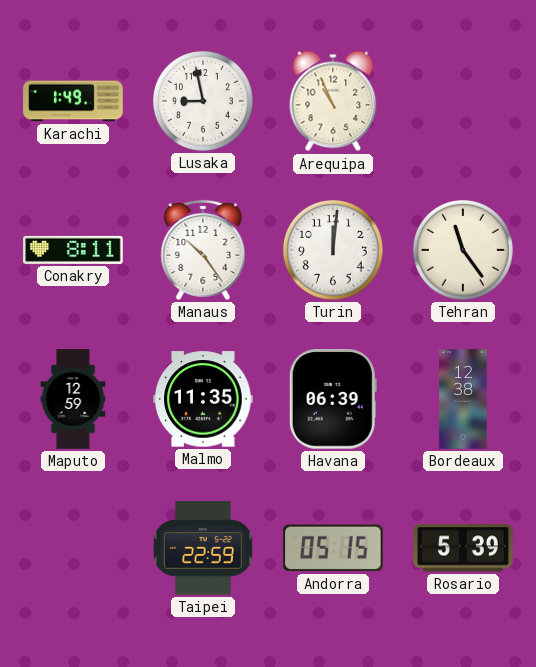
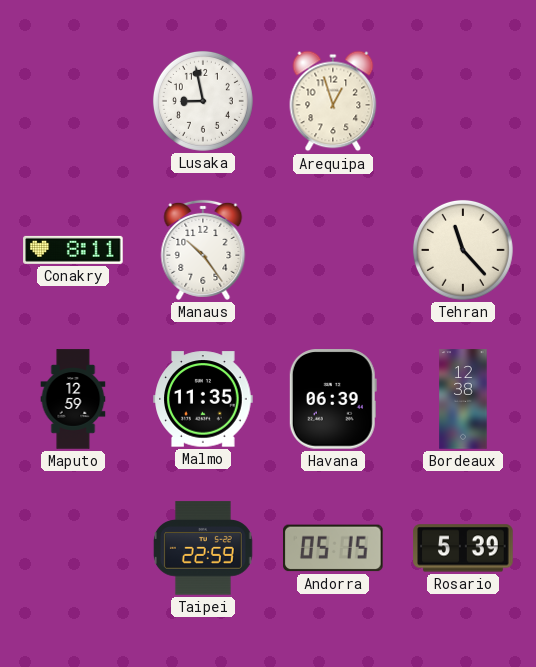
Karachi: 1:49 -> none (73, 101)
Arequipa: 10:56 -> 12:57 (333, 101)
Turin: 12:01 -> none (333, 250)
Tehran: 11:24 -> 11:23 (463, 250)
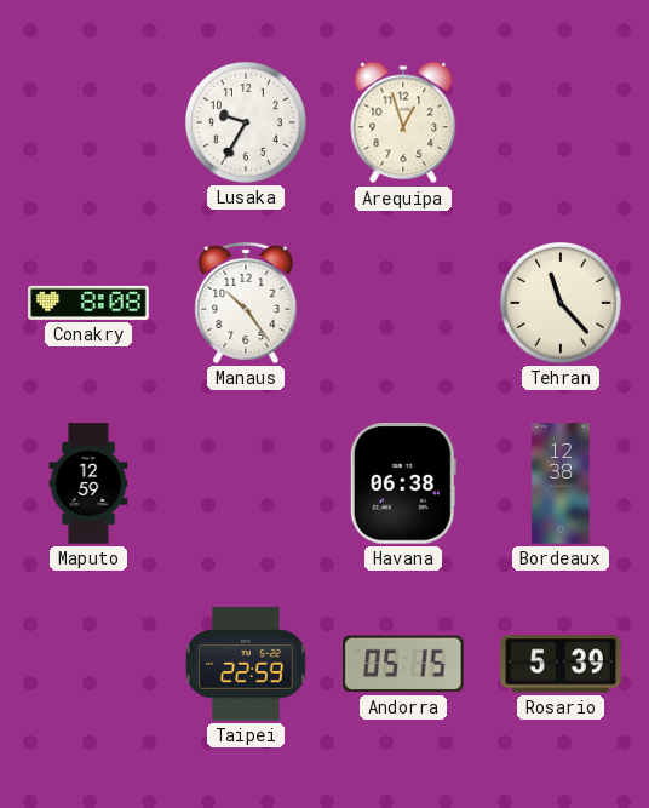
Lusaka: 8:58 -> 9:35 (246, 122)
Conakry: 8:11 -> 8:08 (88, 303)
Malmo: 11:35 -> none (203, 399)
Havana: 06:39 -> 06:38 (403, 483)
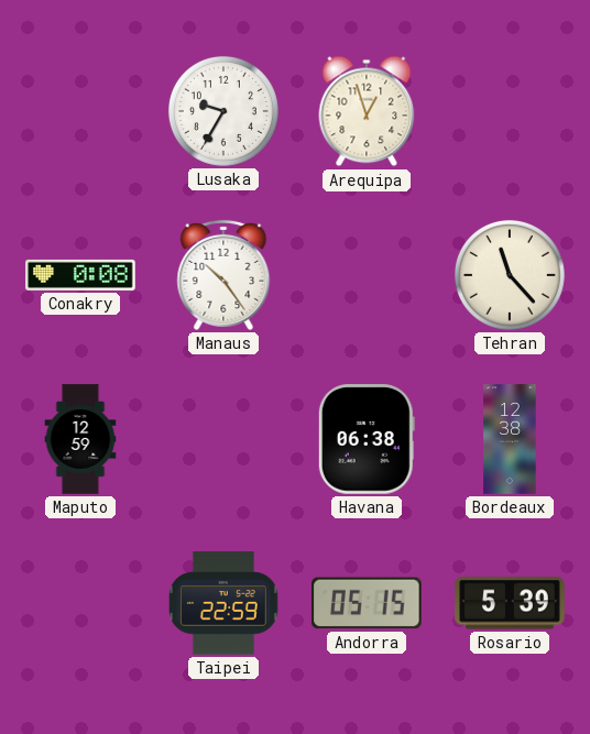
Conakry: 8:08 -> 0:08 (80, 275)
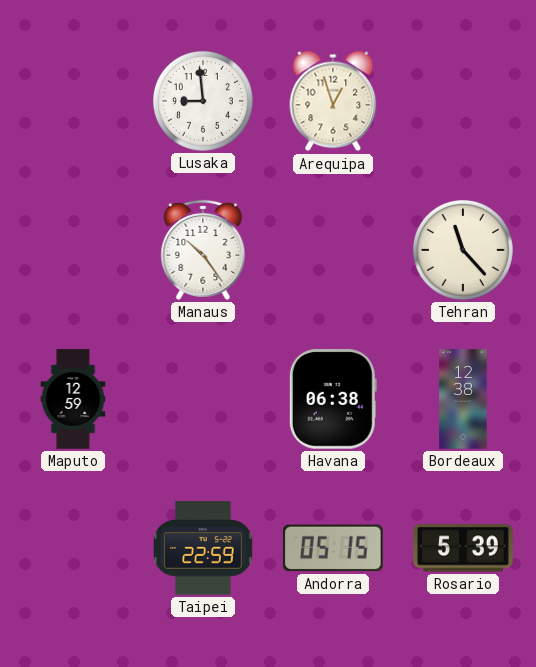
Lusaka: 9:35 -> 8:59 (203, 101)
Conakry: 0:08 -> none (80, 275)
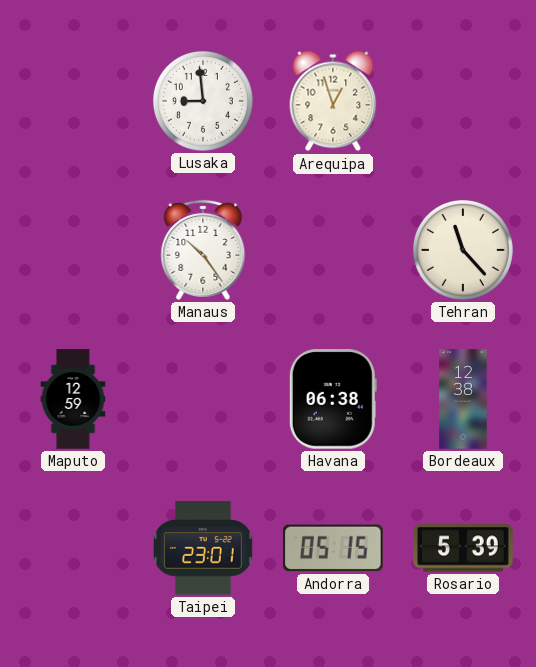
Taipei: 22:59 -> 23:01 (203, 548)
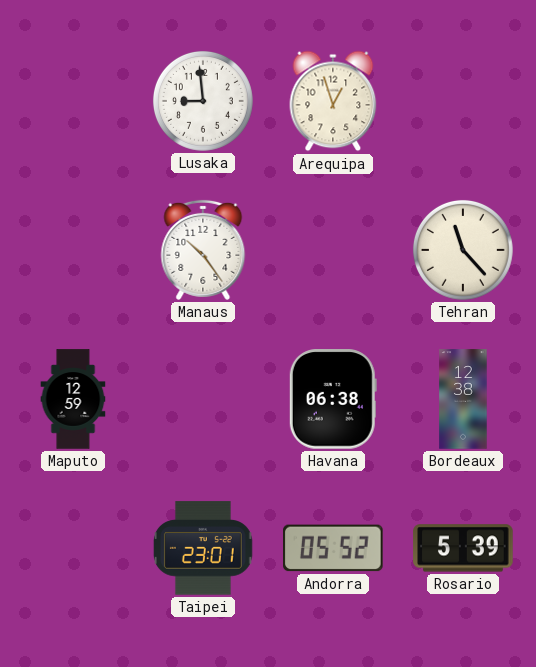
Andorra: 05:15 -> 05:52 (334, 548)
